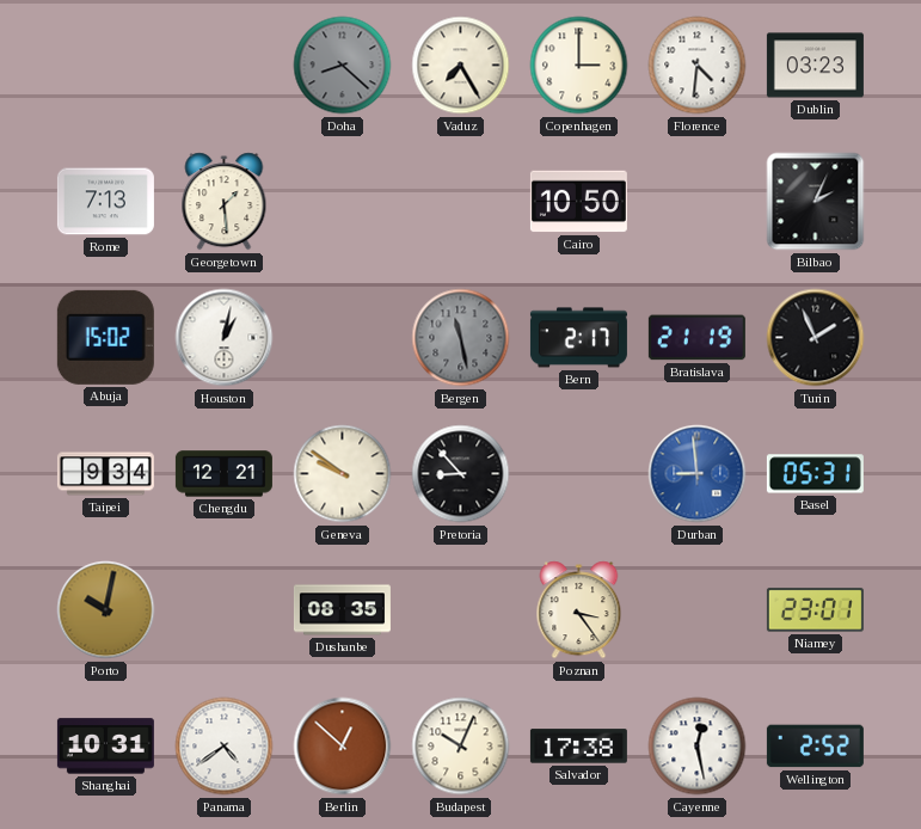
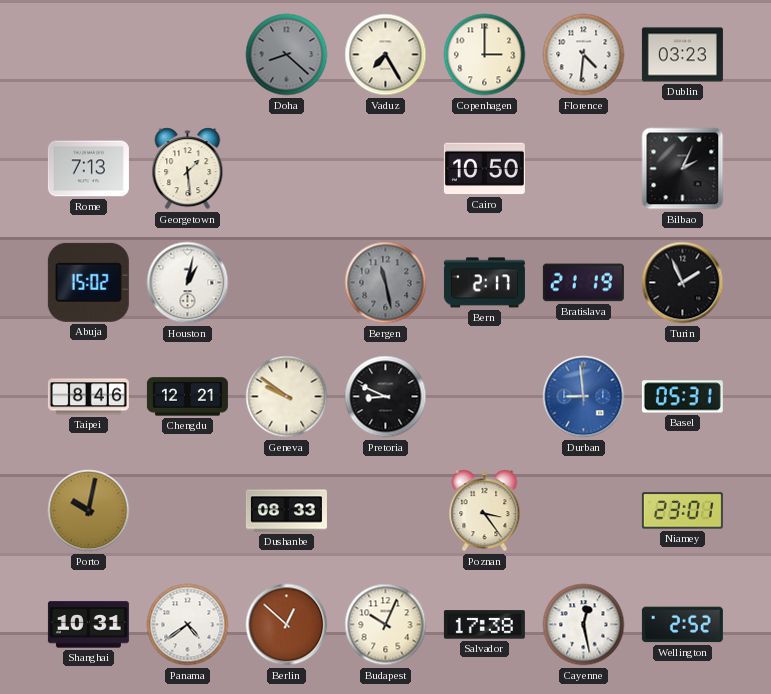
Taipei: 9:34 -> 8:46 (88, 397)
Pretoria: 8:53 -> 8:49 (386, 397)
Dushanbe: 08:35 -> 08:33 (286, 511)
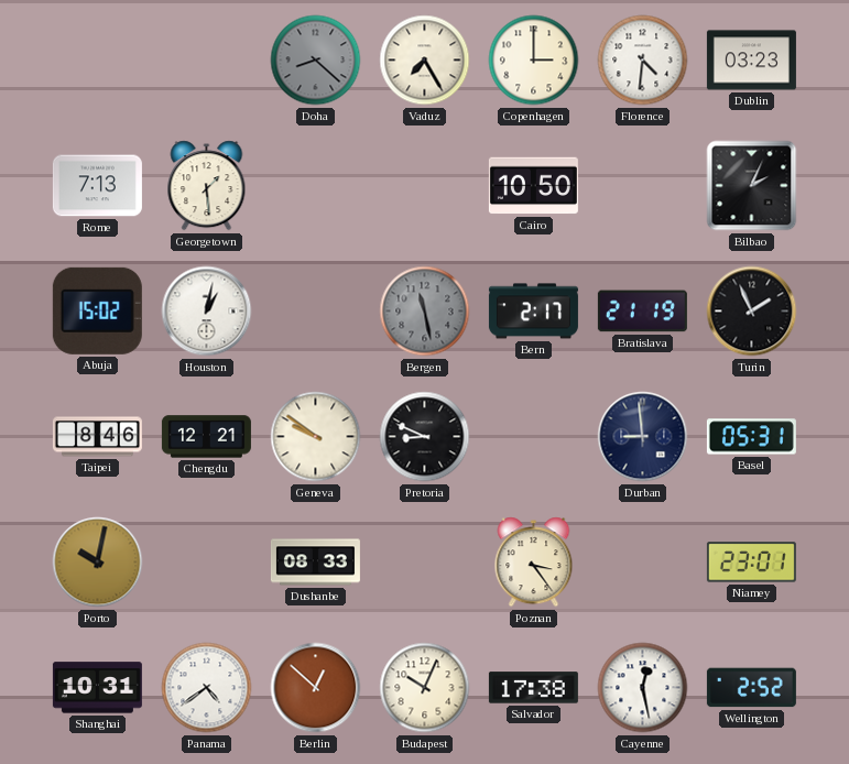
Durban dial: blue -> navy (643, 437)
